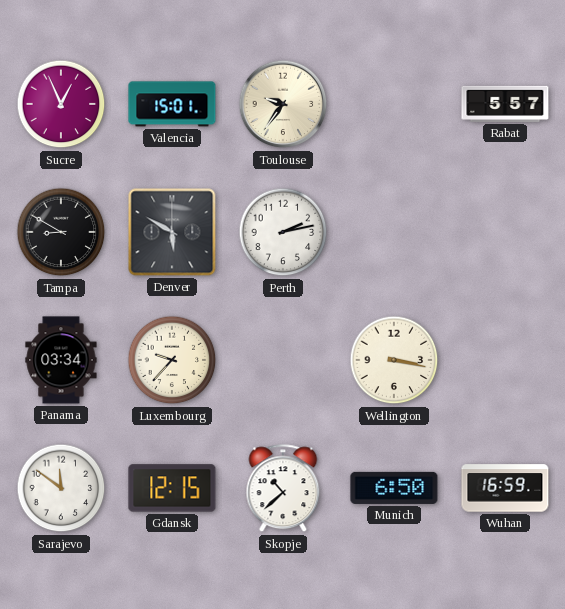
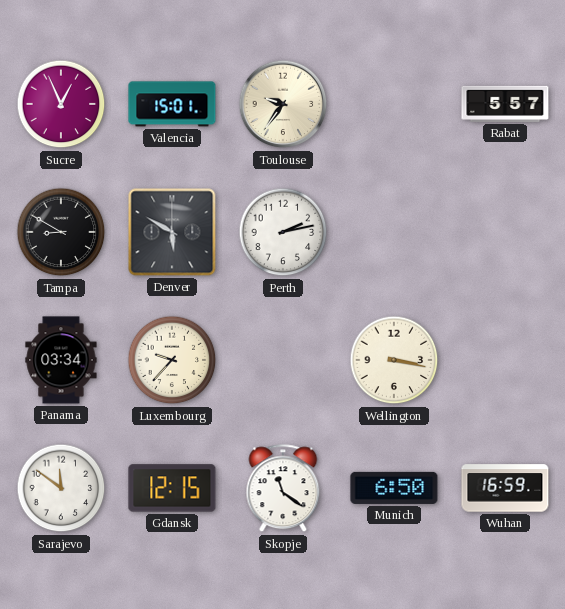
Skopje: 10:38 -> 11:21 (283, 489)
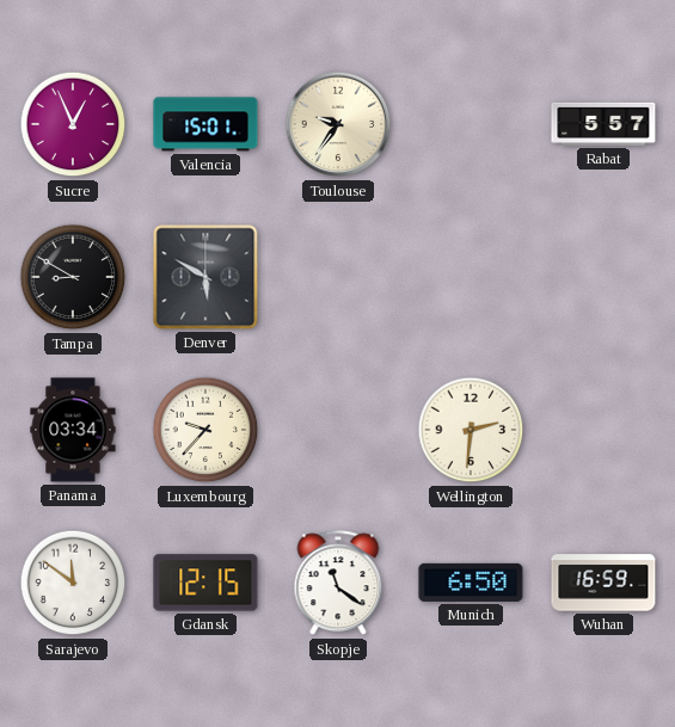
Perth: 2:13 -> none (283, 232)
Wellington: 3:17 -> 2:31 (471, 430)
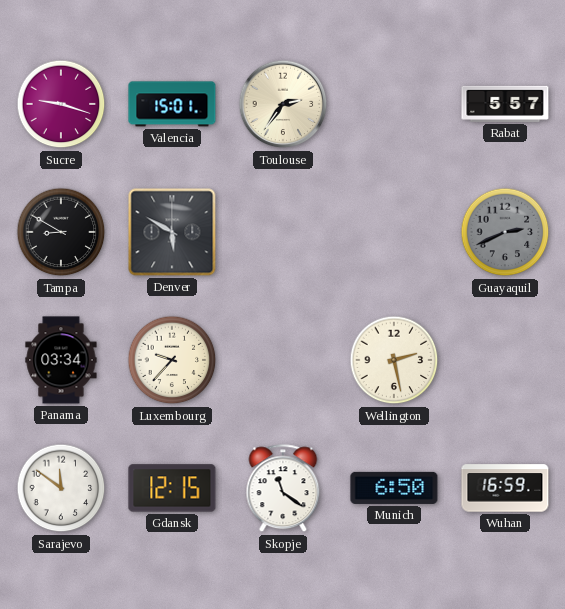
Sucre: 12:56 -> 9:18 (61, 104)
Toulouse: 9:36 -> 2:36 (283, 104)
Guayaquil: none -> 2:41 (505, 232)
Wellington: 2:31 -> 2:28 (394, 360)
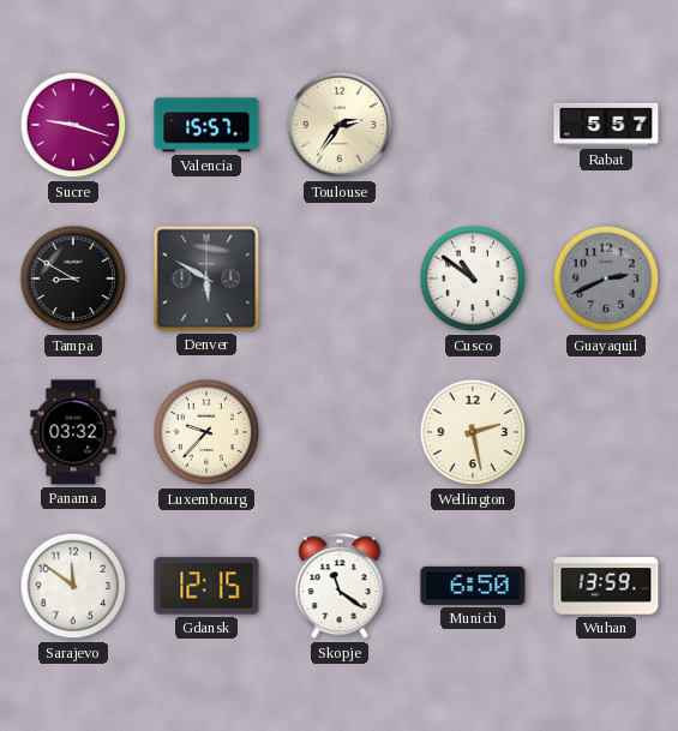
Valencia: 15:01 -> 15:57 (206, 125)
Cusco: none -> 10:51 (473, 278)
Panama: 03:34 -> 03:32 (73, 432)
Wuhan: 16:59 -> 13:59 (606, 586)
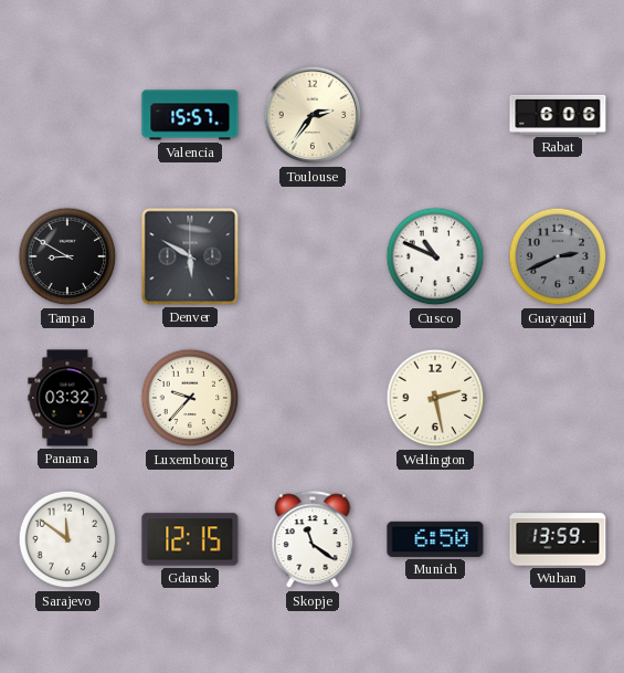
Sucre: 9:18 -> none (73, 125)
Rabat: 5:57 -> 6:06 (558, 115)
Cusco: 10:51 -> 10:49 (435, 256)
